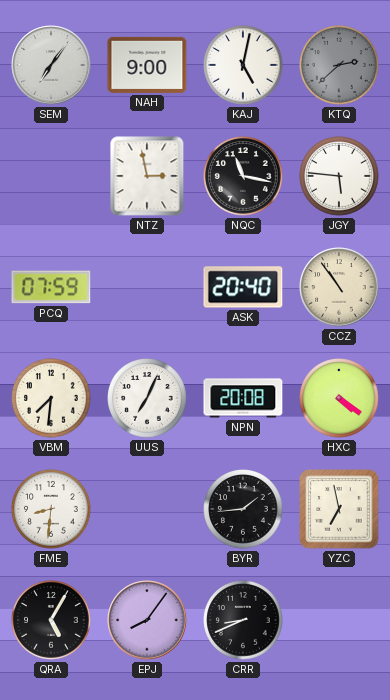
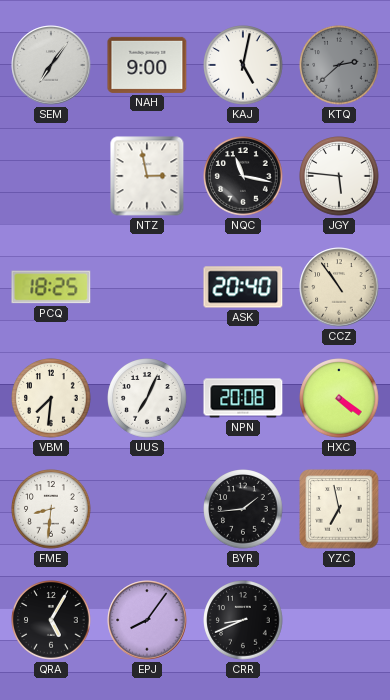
PCQ: 07:59 -> 18:25 (51, 287)
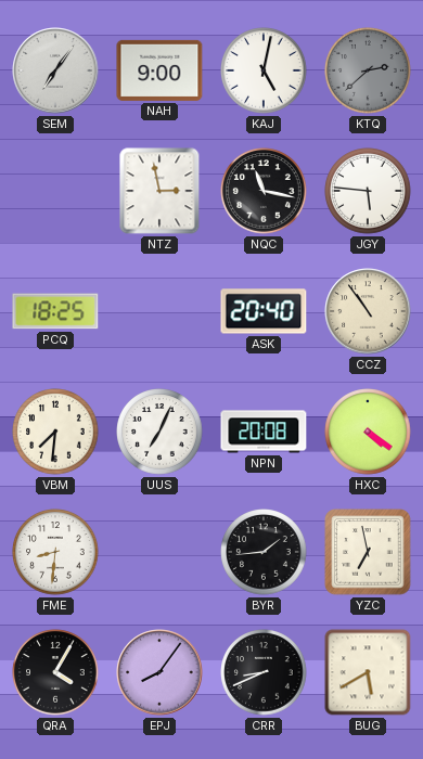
QRA: 5:05 -> 4:05 (55, 672)
BUG: none -> 5:40 (368, 672)
